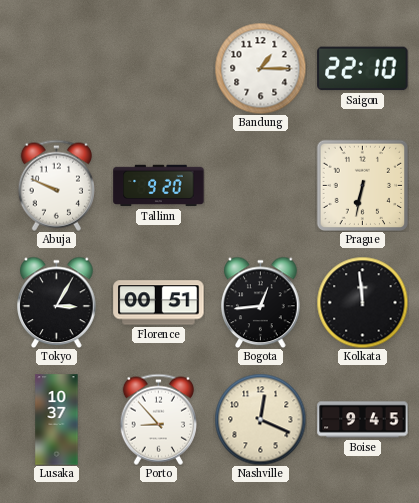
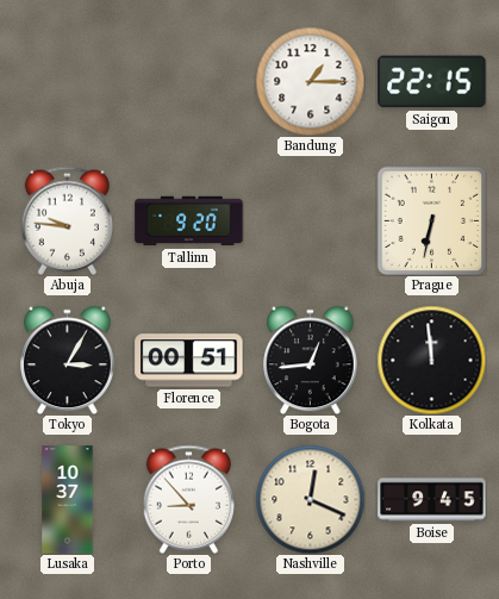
Saigon: 22:10 -> 22:15 (432, 82)
Abuja: 9:49 -> 9:46 (67, 220)
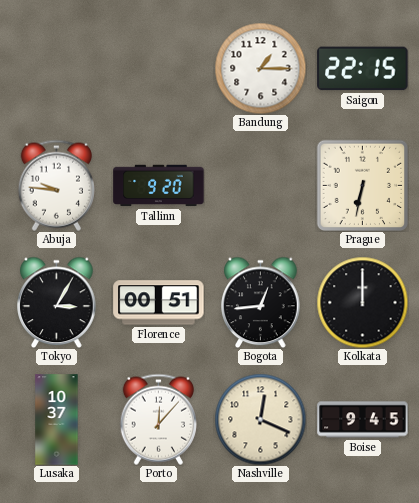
Kolkata: 11:59 -> 12:00 (362, 302)
Porto: 8:53 -> 12:07 (158, 419)
